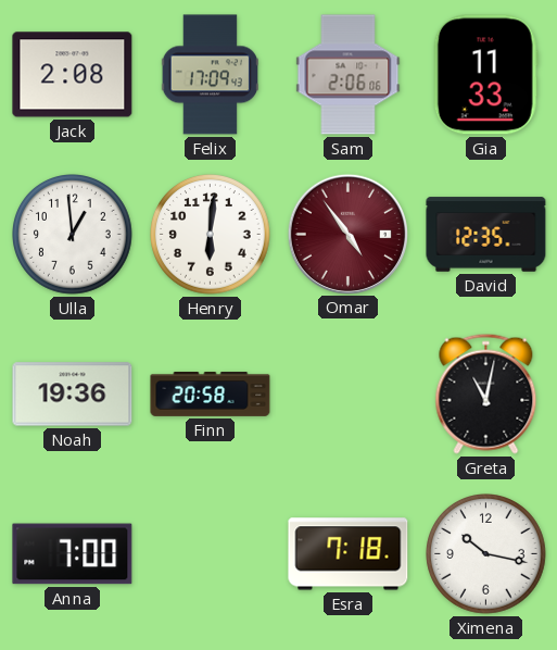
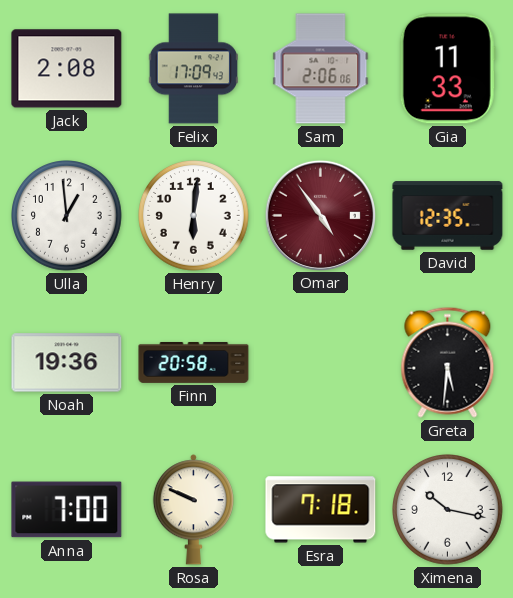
Greta: 11:02 -> 5:31 (448, 362)
Rosa: none -> 9:49 (193, 510)
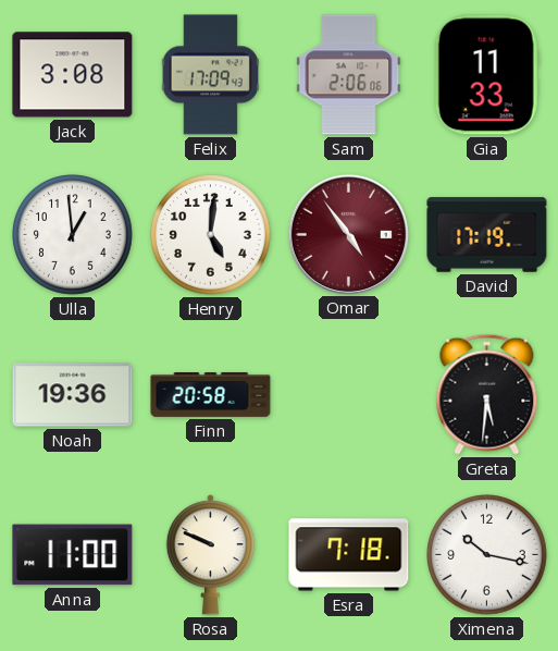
Jack: 2:08 -> 3:08 (73, 75)
Henry: 6:01 -> 5:01 (211, 235)
David: 12:35 -> 17:19 (487, 235)
Anna: 7:00 -> 11:00 (73, 555)
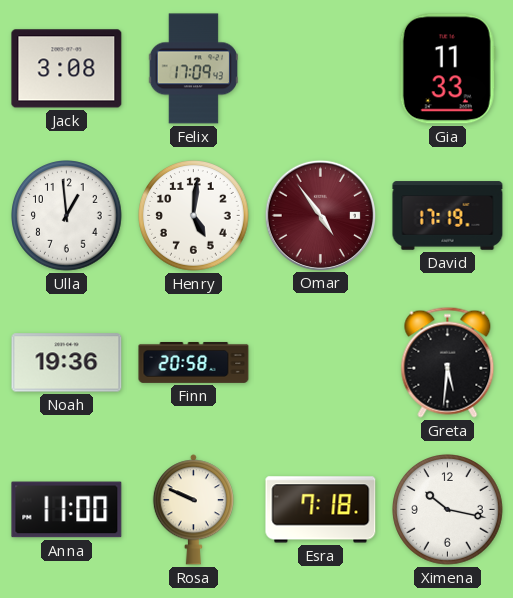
Sam: 2:06 -> none (349, 75)
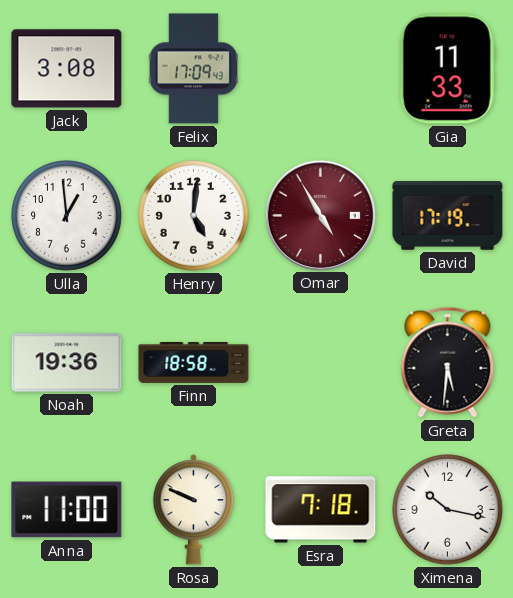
Omar: 4:54 -> 4:55 (320, 215)
Finn: 20:58 -> 18:58 (194, 362)
